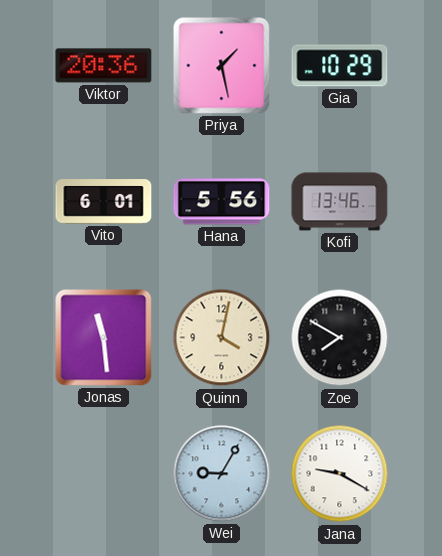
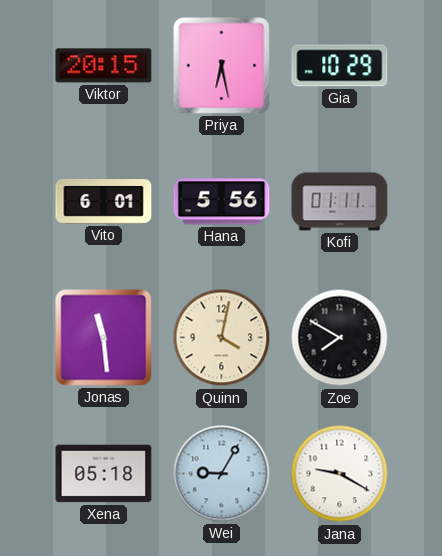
Viktor: 20:36 -> 20:15 (104, 66)
Priya: 1:28 -> 6:28 (222, 66)
Kofi: 13:46 -> 01:11 (340, 202)
Xena: none -> 05:18 (104, 474)
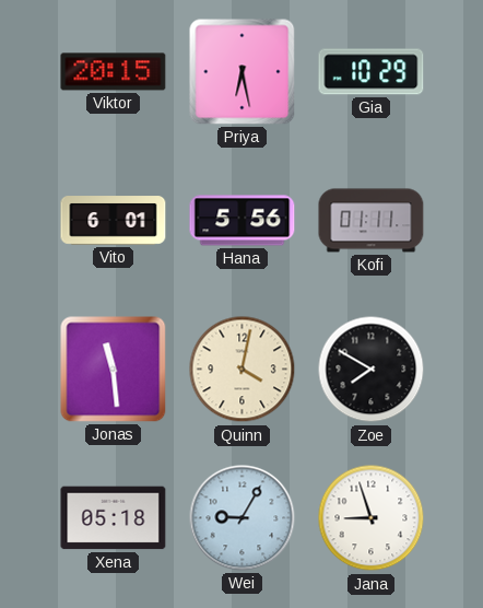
Jana: 9:20 -> 8:57 (372, 518)
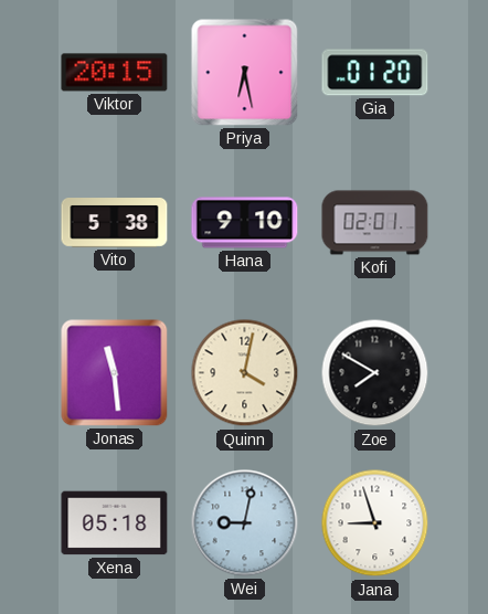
Gia: 10:29 -> 01:20 (375, 73)
Vito: 6:01 -> 5:38 (115, 223)
Hana: 5:56 -> 9:10 (245, 223)
Kofi: 01:11 -> 02:01 (375, 223)
Wei: 9:05 -> 9:02 (245, 523)
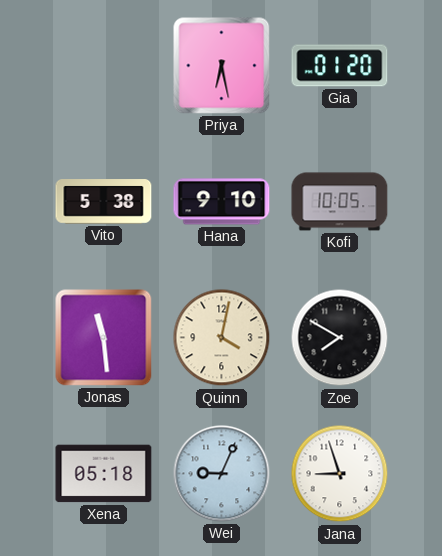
Viktor: 20:15 -> none (115, 73)
Kofi: 02:01 -> 10:05 (340, 202)
Wei: 9:02 -> 9:04 (222, 474)
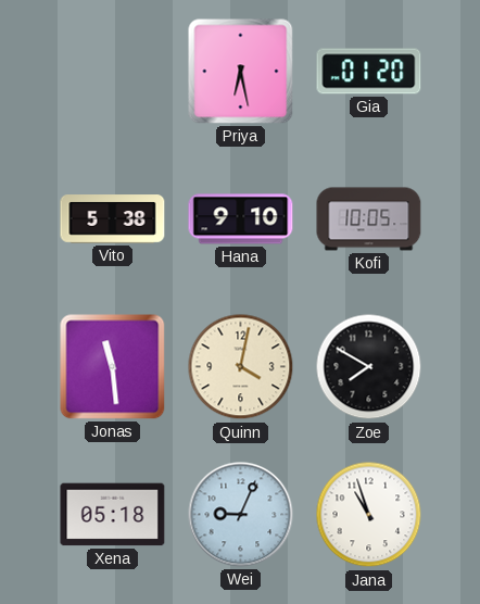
Jana: 8:57 -> 10:57 (369, 515)
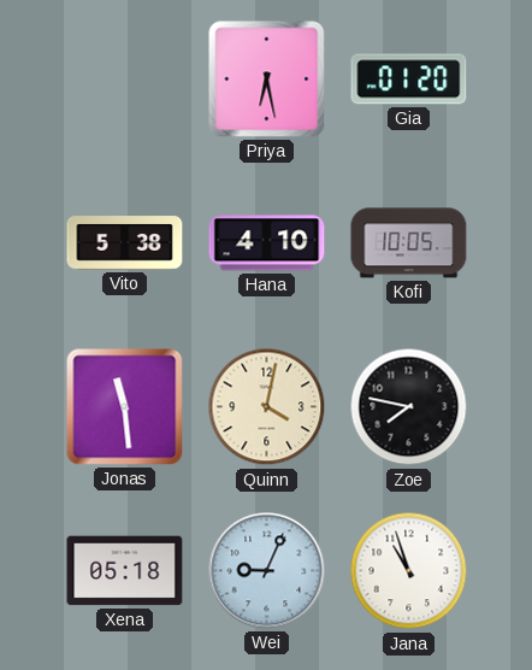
Hana: 9:10 -> 4:10 (267, 243)
Zoe: 7:50 -> 7:47 (409, 407)
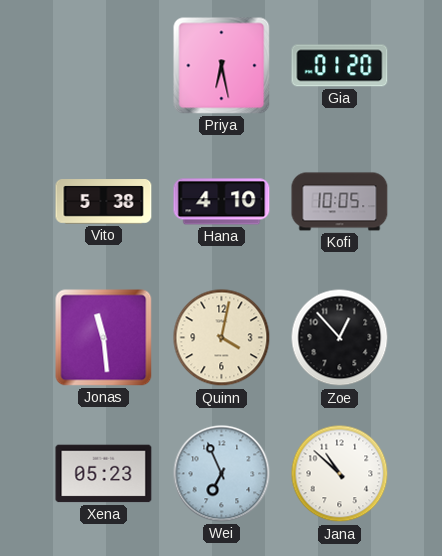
Zoe: 7:47 -> 12:53 (340, 338)
Xena: 05:18 -> 05:23 (104, 474)
Wei: 9:04 -> 6:56 (222, 474)
Jana: 10:57 -> 10:52 (340, 474)
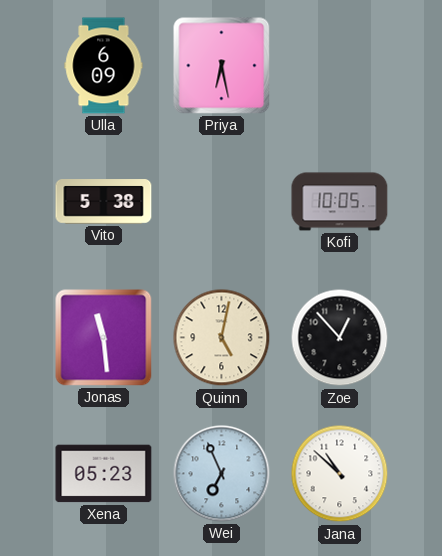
Ulla: none -> 6:09 (104, 66)
Gia: 01:20 -> none (340, 66)
Hana: 4:10 -> none (222, 202)
Quinn: 4:02 -> 5:02 (222, 338)
